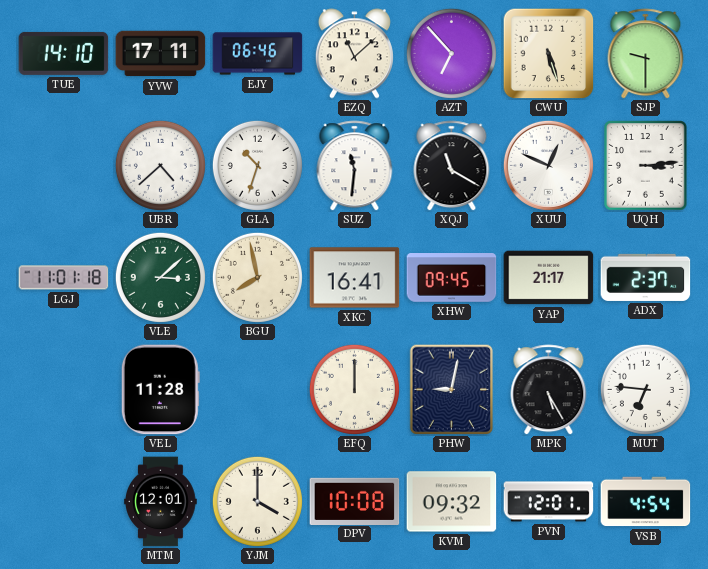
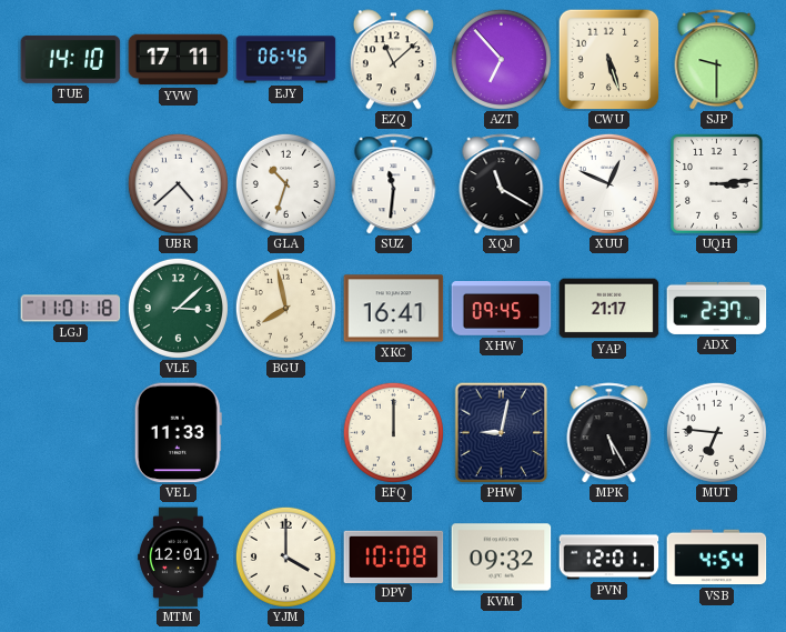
VEL: 11:28 -> 11:33 (178, 433)
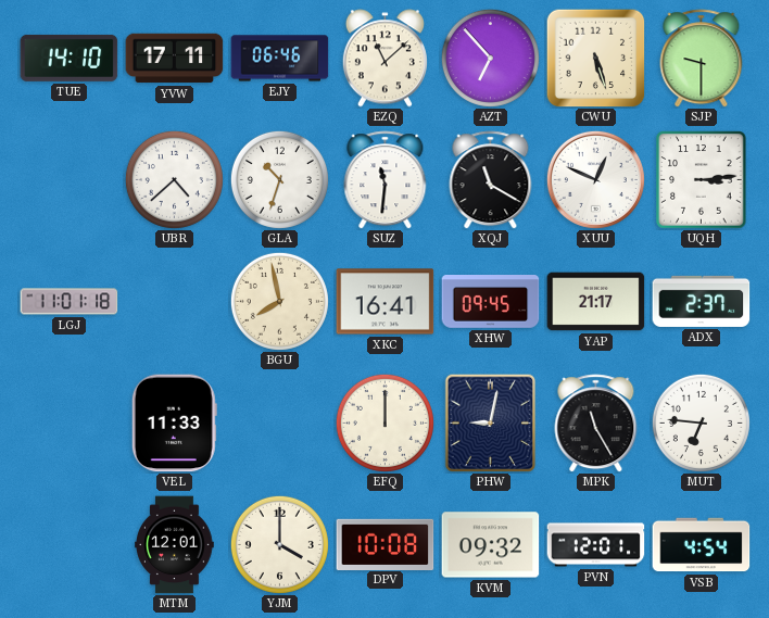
VLE: 3:08 -> none (178, 308)
MPK: 5:25 -> 11:25 (596, 424)
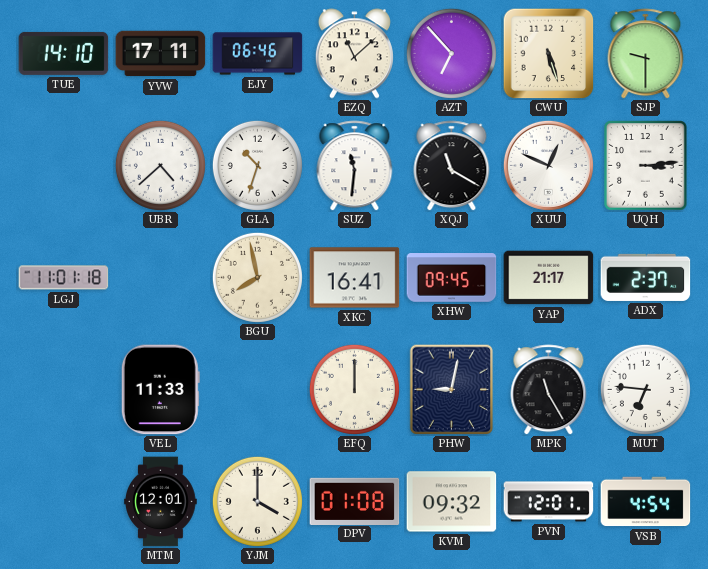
DPV: 10:08 -> 01:08 (355, 501)
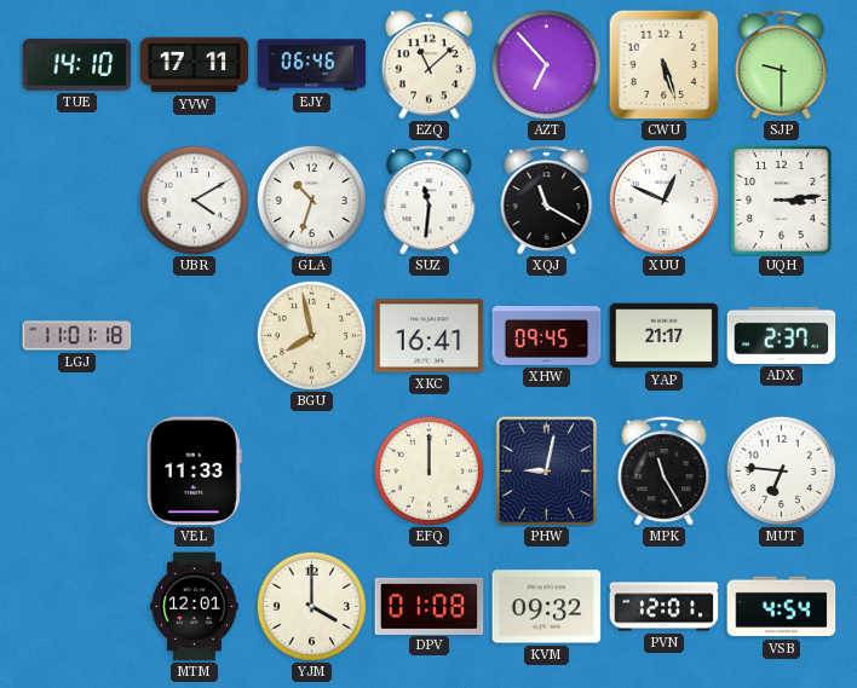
UBR: 4:38 -> 4:10 (194, 200)
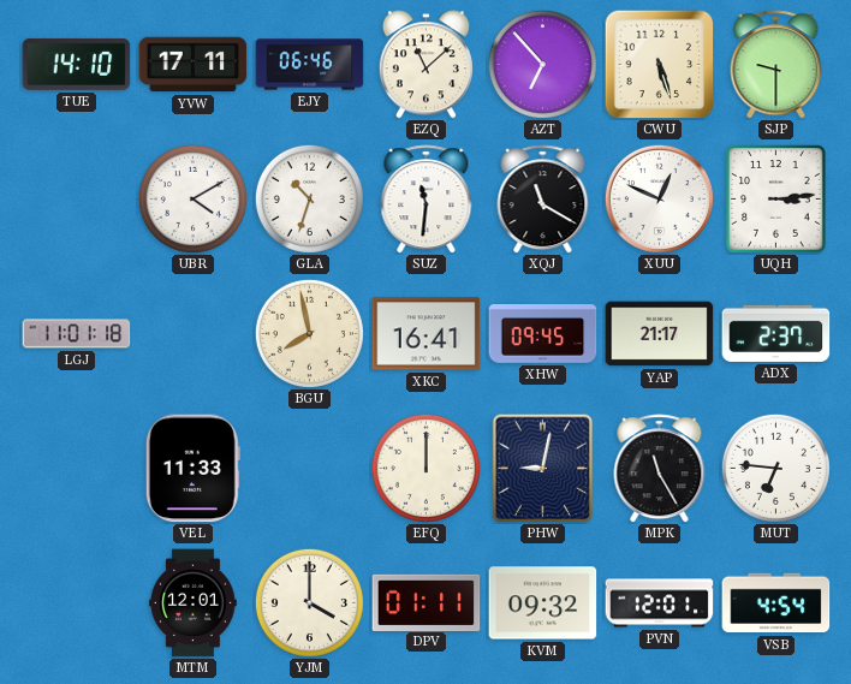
DPV: 01:08 -> 01:11 (427, 602)
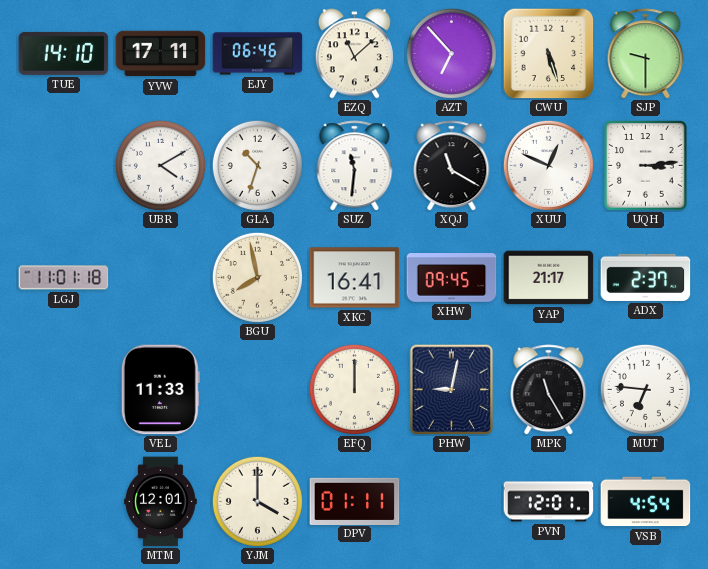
KVM: 09:32 -> none (543, 603)
